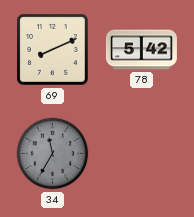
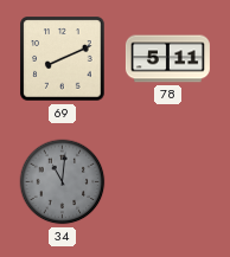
78: 5:42 -> 5:11 (167, 59)
34: 11:35 -> 11:01 (63, 182)
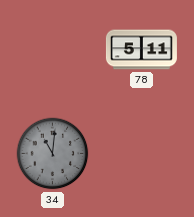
69: 8:11 -> none (63, 59)
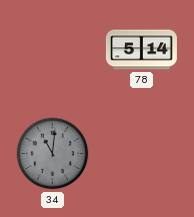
78: 5:11 -> 5:14 (141, 50)
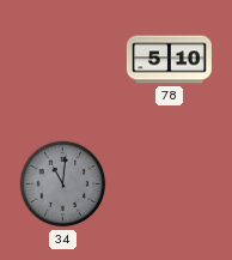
78: 5:14 -> 5:10 (169, 60)
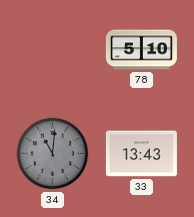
33: none -> 13:43 (141, 154)
